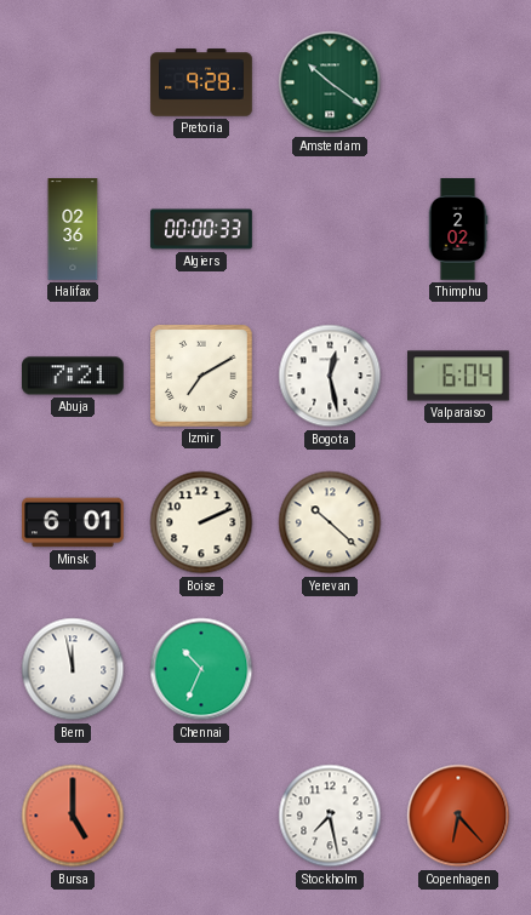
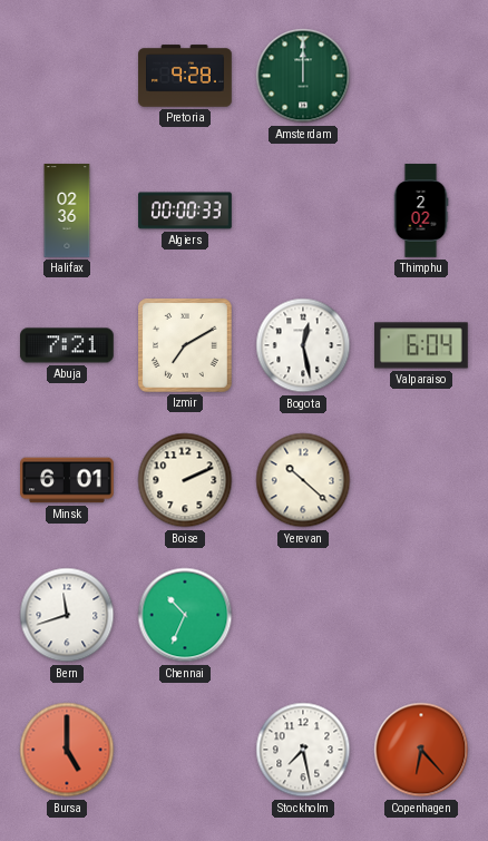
Amsterdam: 10:21 -> 12:00 (303, 76)
Bern: 11:58 -> 11:42 (67, 615)
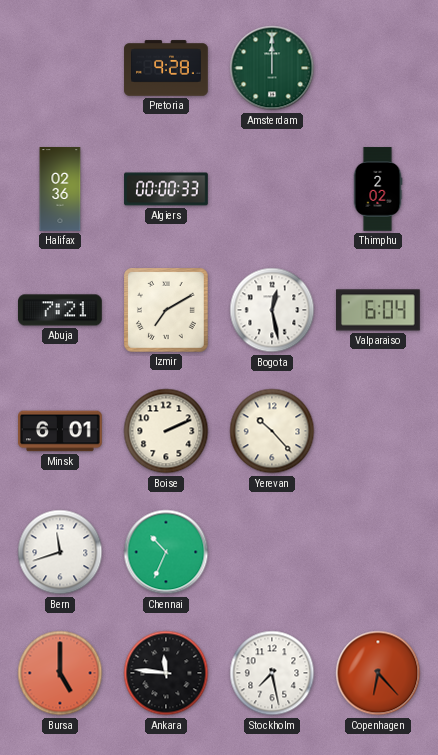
Yerevan: 10:22 -> 10:23 (272, 431)
Ankara: none -> 11:46 (166, 673)
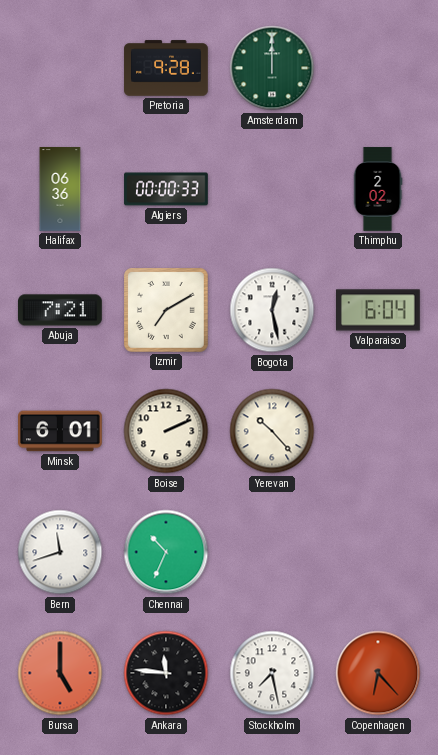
Halifax: 02:36 -> 06:36 (60, 189)
